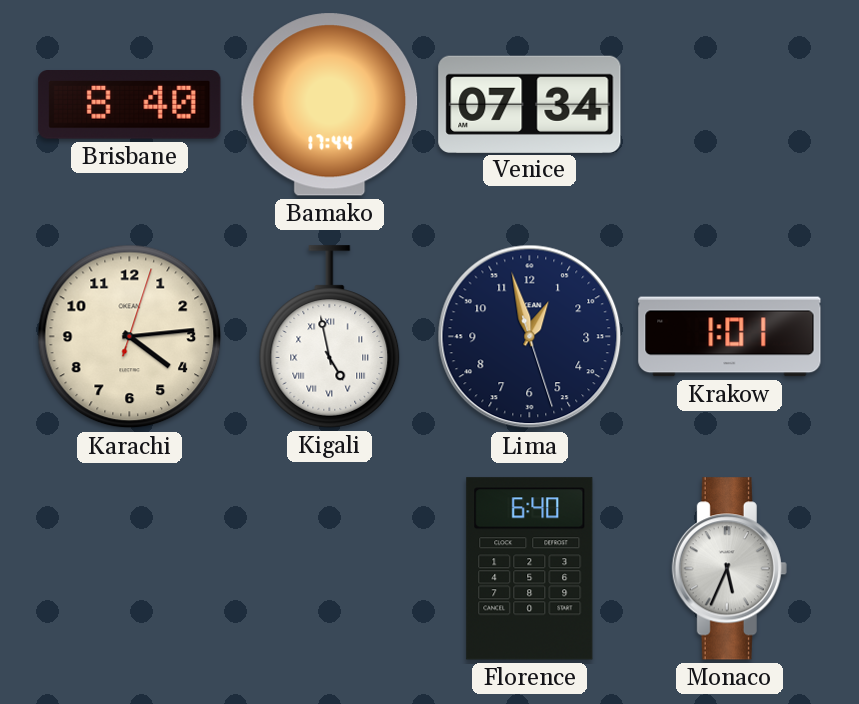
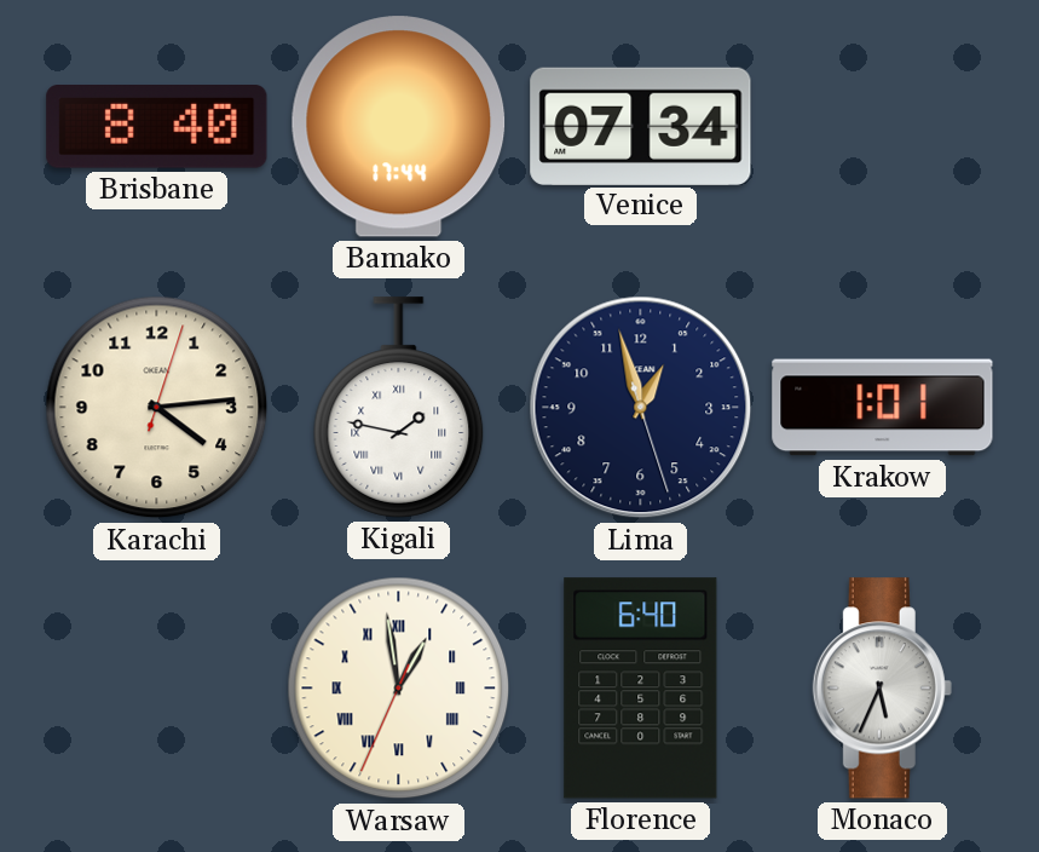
Kigali: 4:58 -> 1:47 (399, 408)
Warsaw: none -> 12:58 (399, 689)
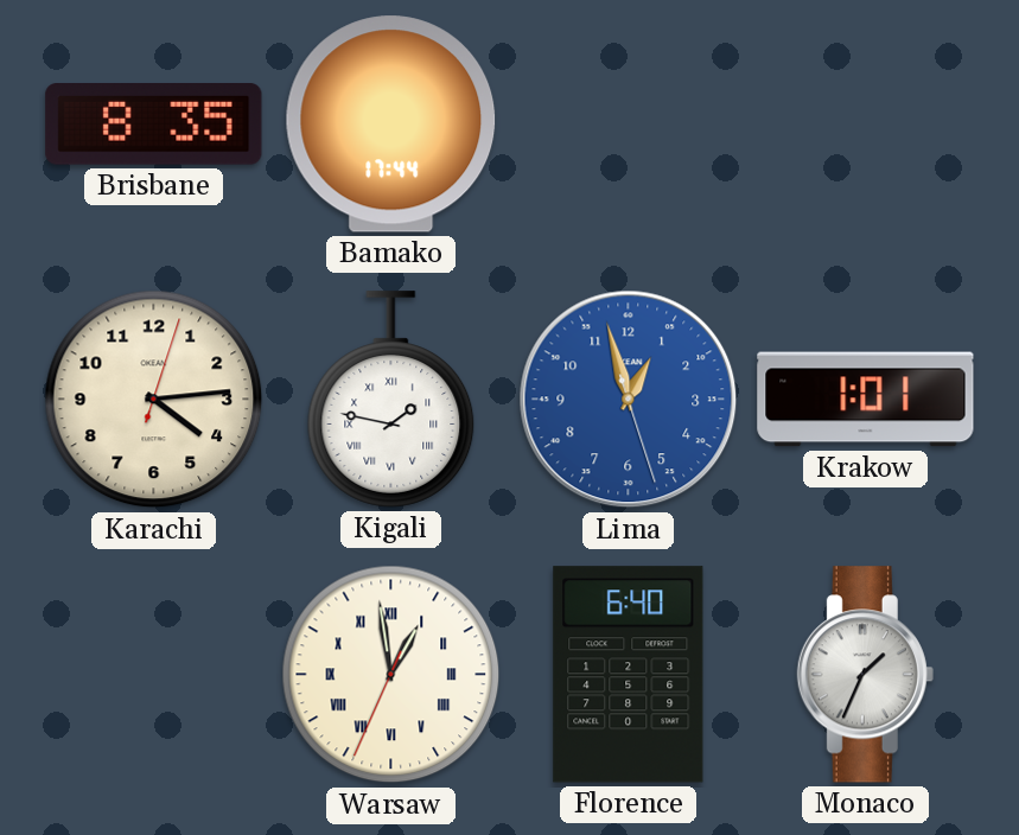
Brisbane: 8:40 -> 8:35 (154, 125)
Venice: 07:34 -> none (641, 126)
Lima dial: navy -> blue (629, 400)
Monaco: 5:34 -> 1:34 (865, 675)
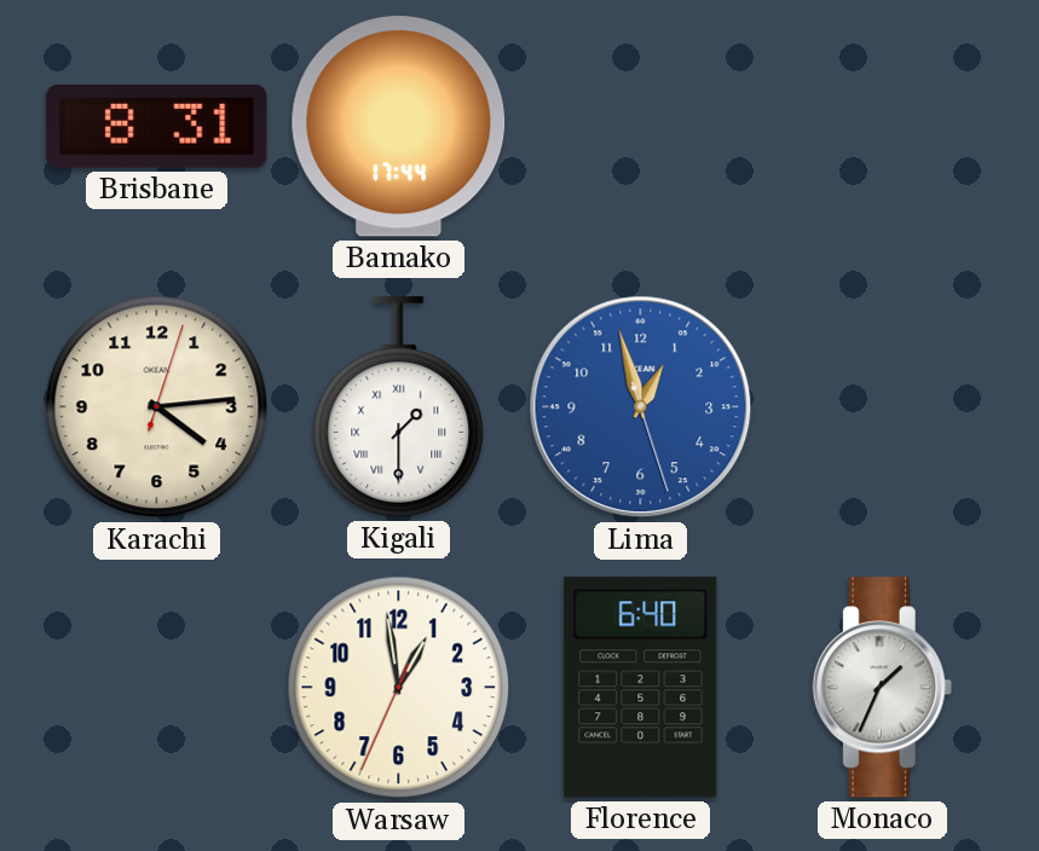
Brisbane: 8:35 -> 8:31 (157, 127)
Kigali: 1:47 -> 1:30 (399, 407)
Krakow: 1:01 -> none (866, 400)
Warsaw numerals: Roman -> Arabic (399, 688)
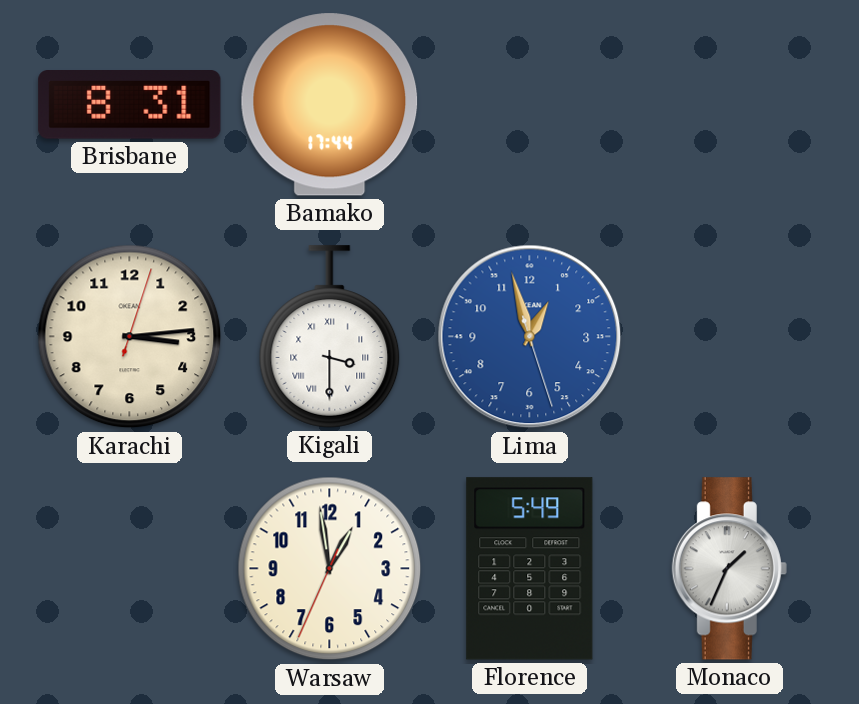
Karachi: 4:14 -> 3:14 (130, 337)
Kigali: 1:30 -> 3:30 (330, 337)
Florence: 6:40 -> 5:49 (530, 569)
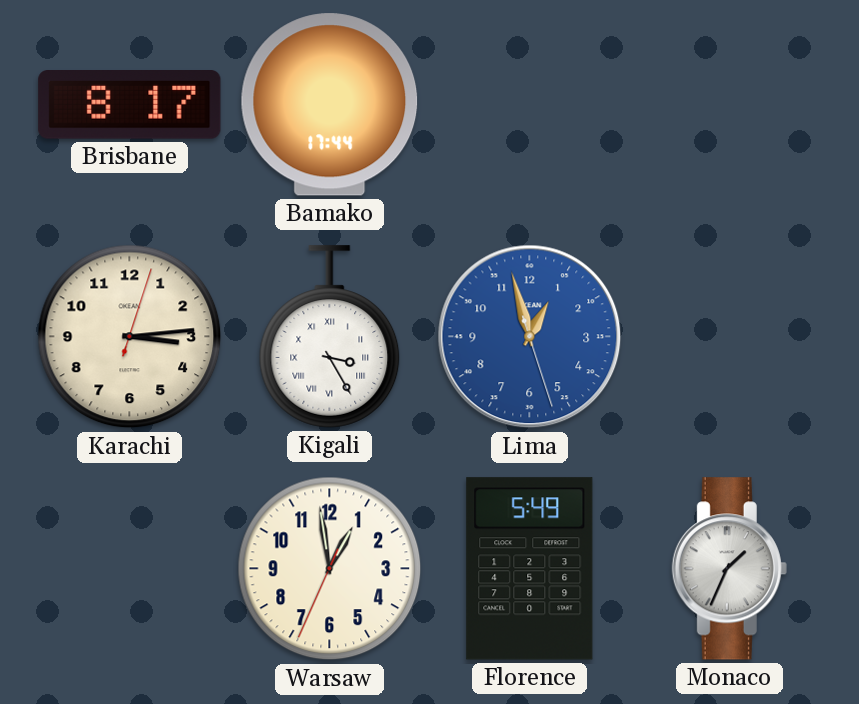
Brisbane: 8:31 -> 8:17 (130, 105)
Kigali: 3:30 -> 3:25 (330, 337)
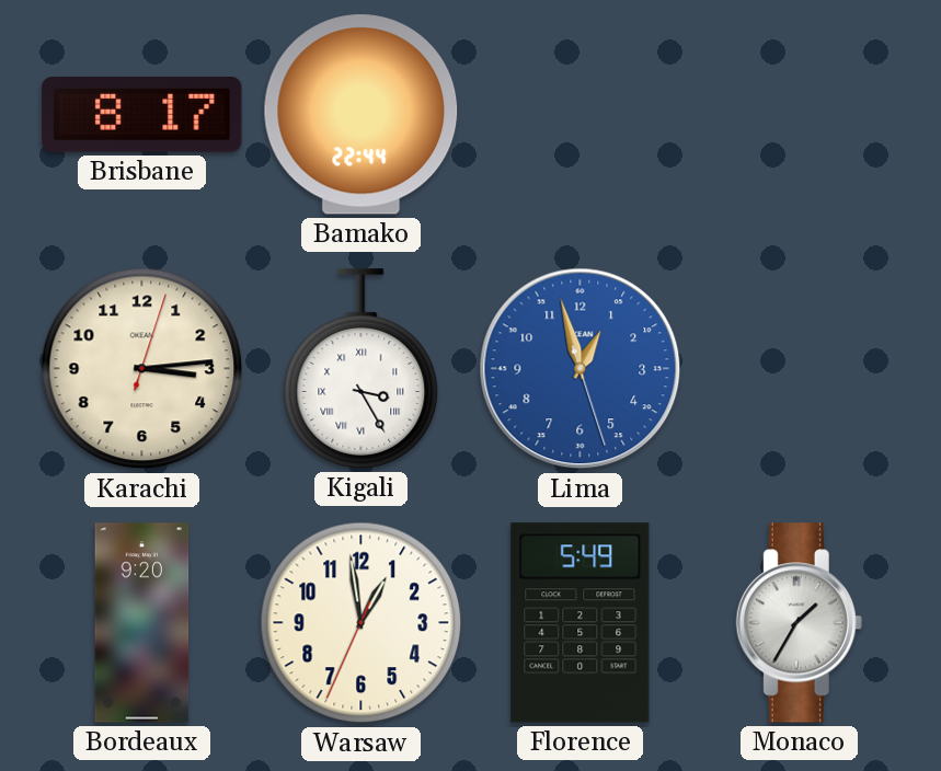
Bamako: 17:44 -> 22:44 (362, 115)
Bordeaux: none -> 9:20 (142, 623)
Monaco: 1:34 -> 1:35 (799, 623)
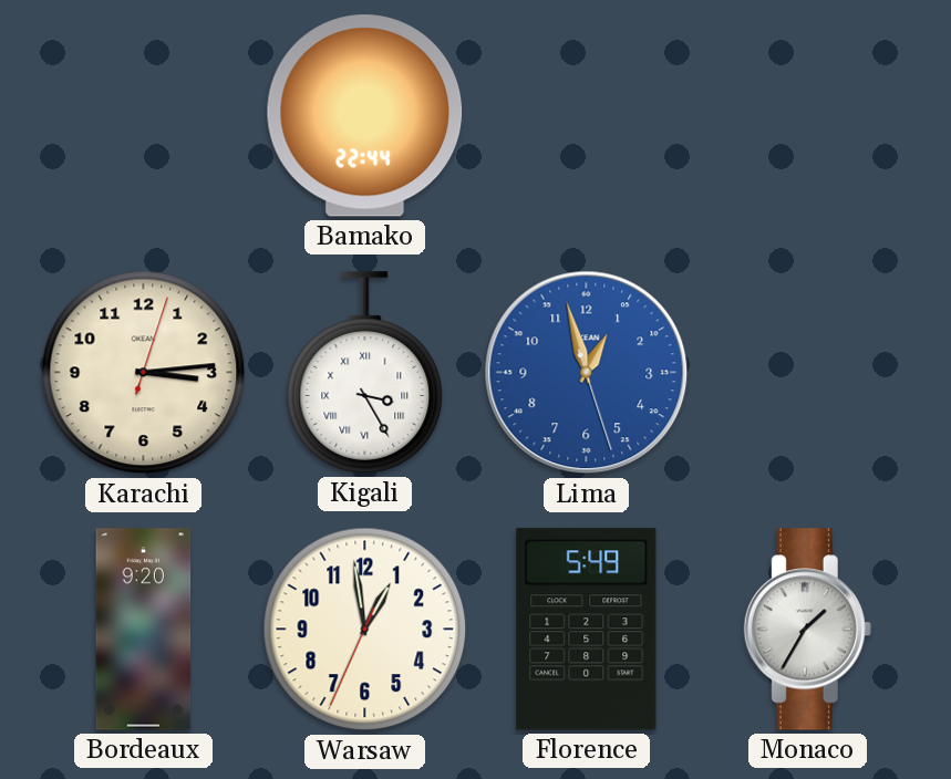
Brisbane: 8:17 -> none (142, 115)
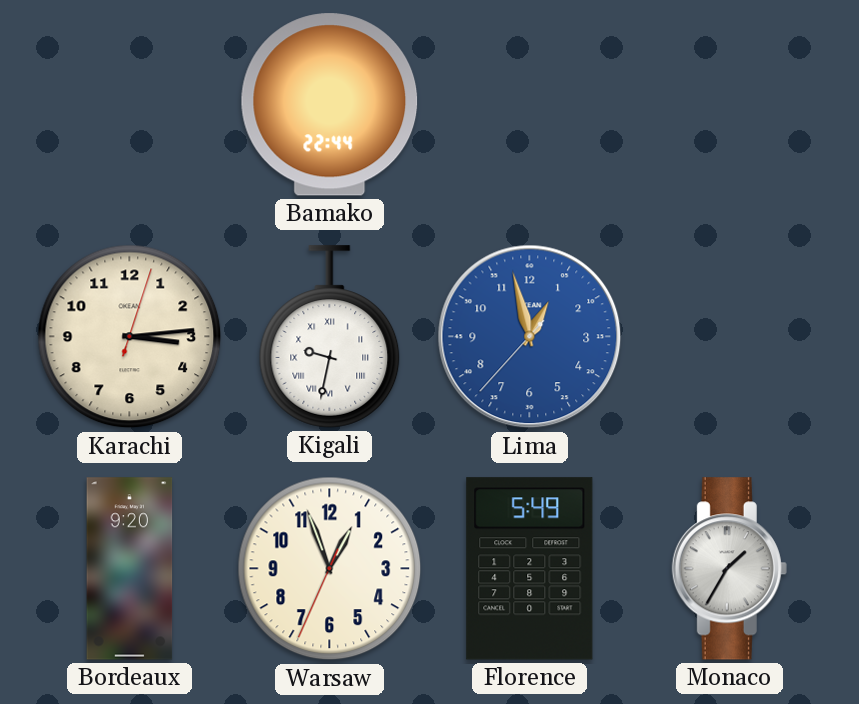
Kigali: 3:25 -> 9:32 (330, 337)
Lima: 12:57:27 -> 12:57:37 (530, 337)
Warsaw: 12:58 -> 12:56 (330, 569)
